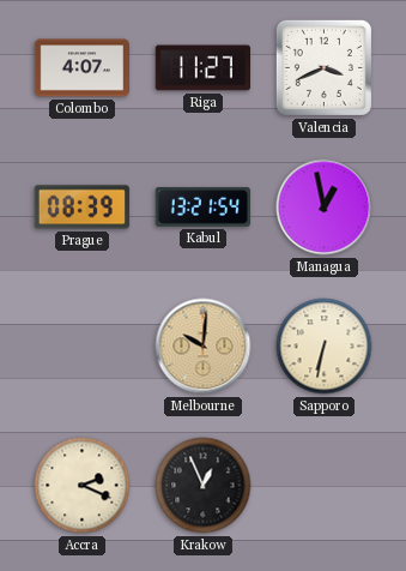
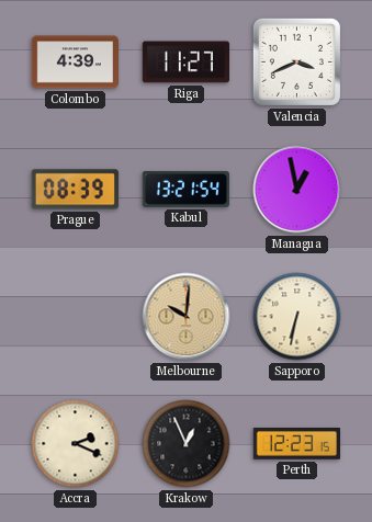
Colombo: 4:07 -> 4:39 (75, 63)
Perth: none -> 12:23 (296, 444)
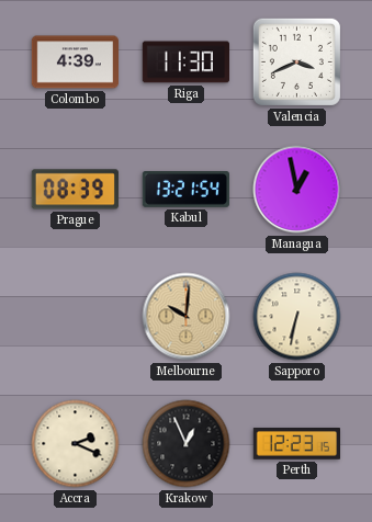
Riga: 11:27 -> 11:30 (185, 63)
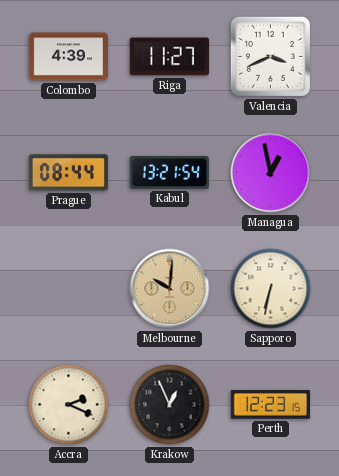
Riga: 11:30 -> 11:27 (169, 57)
Prague: 08:39 -> 08:44 (68, 173)
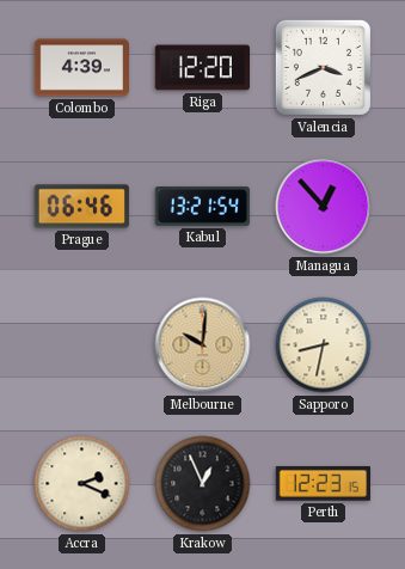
Riga: 11:27 -> 12:20 (202, 68)
Prague: 08:44 -> 06:46 (81, 207)
Managua: 12:58 -> 12:53 (324, 207)
Sapporo: 6:32 -> 8:32 (324, 345)
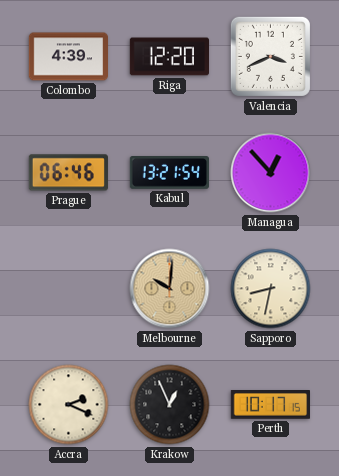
Perth: 12:23 -> 10:17 (270, 405)
